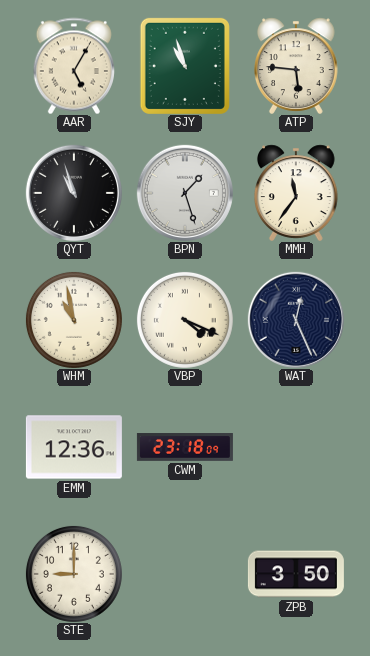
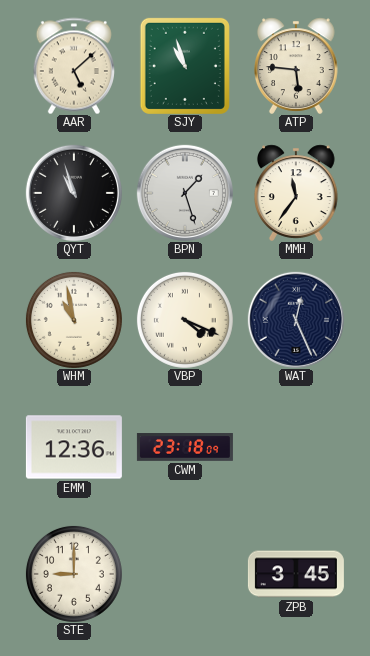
AAR: 5:05 -> 5:08 (74, 66)
ZPB: 3:50 -> 3:45 (296, 574)
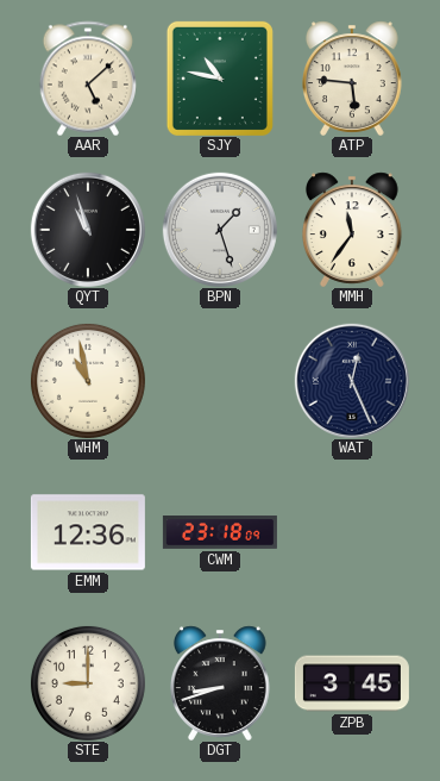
SJY: 10:57 -> 10:47 (220, 79)
VBP: 4:19 -> none (185, 320)
DGT: none -> 8:42 (221, 683)
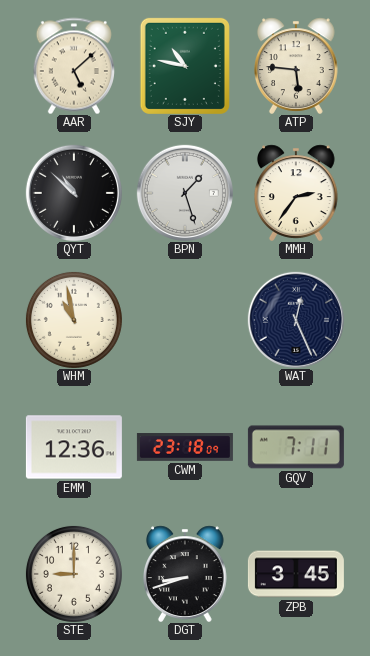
QYT: 10:57 -> 10:52 (74, 193)
MMH: 11:36 -> 2:36 (297, 193)
GQV: none -> 7:11 (296, 447)
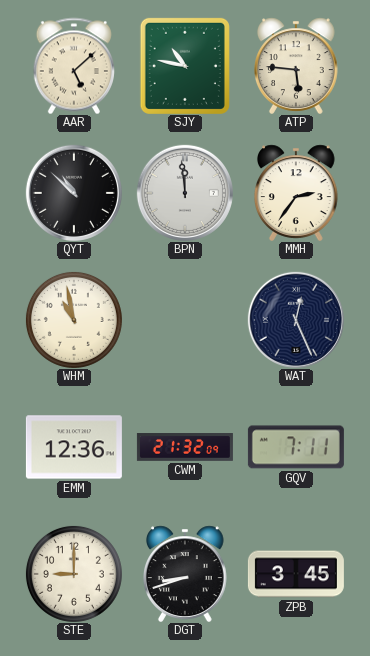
BPN: 1:27 -> 11:59 (185, 193)
CWM: 23:18 -> 21:32 (185, 448)
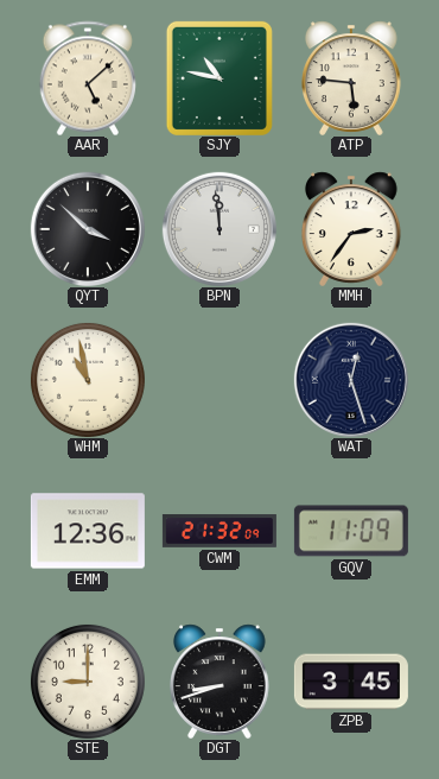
QYT: 10:52 -> 3:52 (88, 229)
WAT: 12:26 -> 12:27 (351, 380)
GQV: 7:11 -> 11:09 (351, 531)
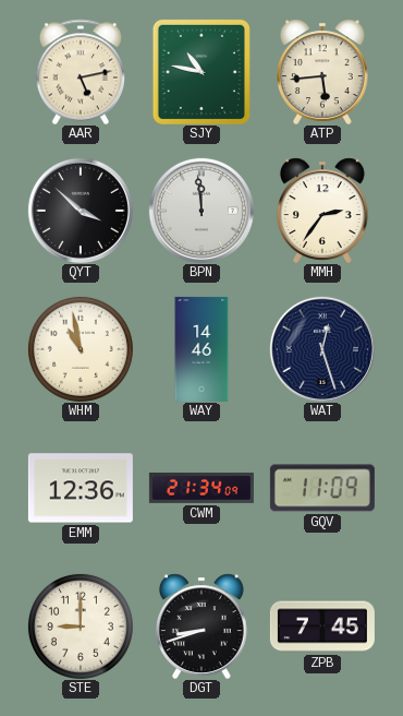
AAR: 5:08 -> 5:13 (81, 72)
ATP: 5:46 -> 5:44 (323, 72)
WAY: none -> 14:46 (201, 349)
CWM: 21:32 -> 21:34 (201, 489)
ZPB: 3:45 -> 7:45 (322, 626)
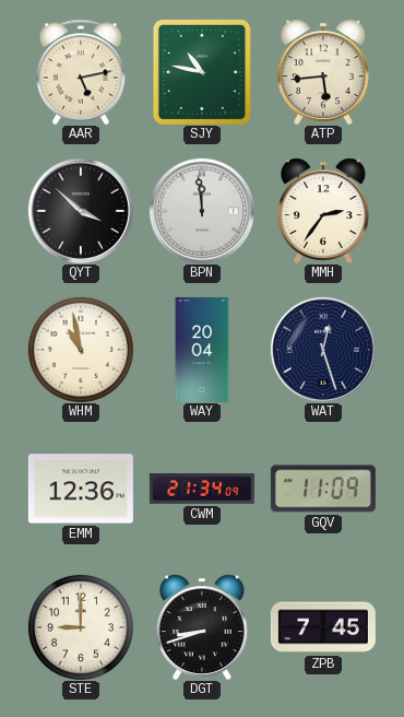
WAY: 14:46 -> 20:04 (202, 350)
